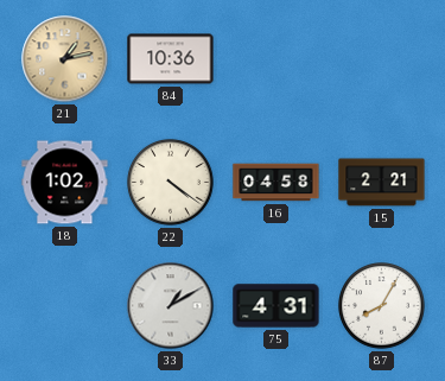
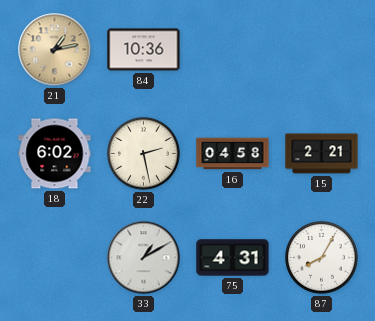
18: 1:02 -> 6:02 (55, 154)
22: 4:21 -> 2:28 (144, 154)
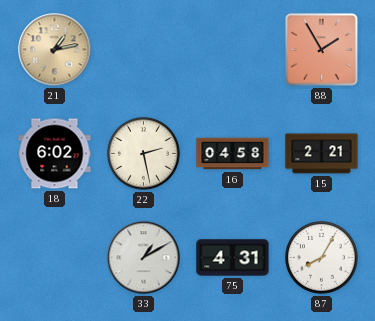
84: 10:36 -> none (144, 50)
88: none -> 1:55 (321, 49)
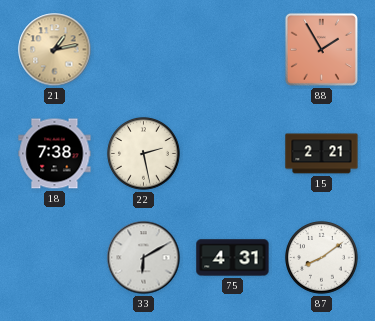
18: 6:02 -> 7:38 (55, 154)
16: 04:58 -> none (233, 154)
33: 1:10 -> 6:10 (144, 258)
87: 8:05 -> 8:09 (322, 258)
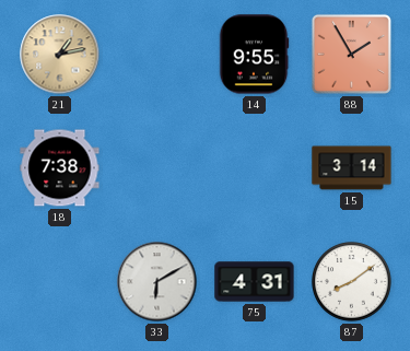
14: none -> 9:55 (254, 55)
22: 2:28 -> none (144, 154)
15: 2:21 -> 3:14 (352, 168)
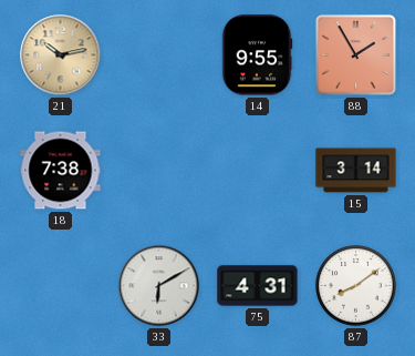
21: 1:13 -> 10:13 (61, 55)
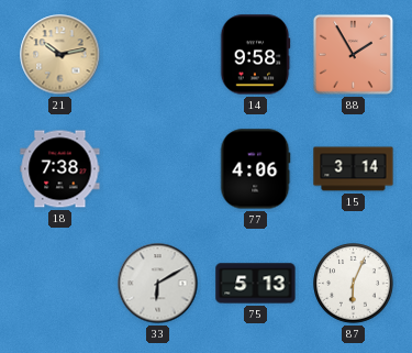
14: 9:55 -> 9:58 (255, 55)
77: none -> 4:06 (255, 169)
75: 4:31 -> 5:13 (256, 284)
87: 8:09 -> 6:04 (354, 284)
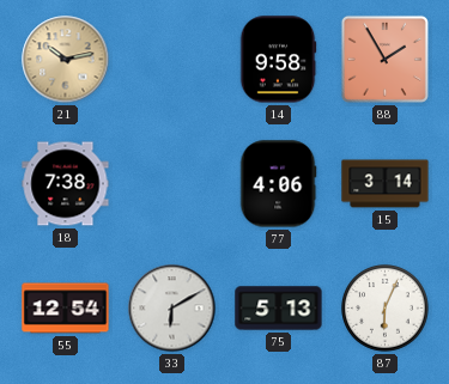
55: none -> 12:54 (66, 309)
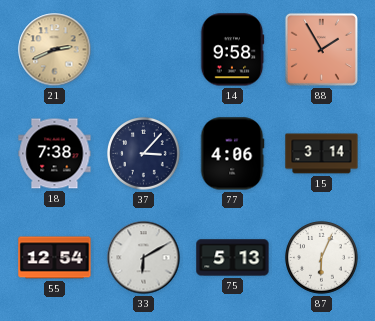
21: 10:13 -> 2:41 (55, 50)
37: none -> 3:07 (144, 154)
